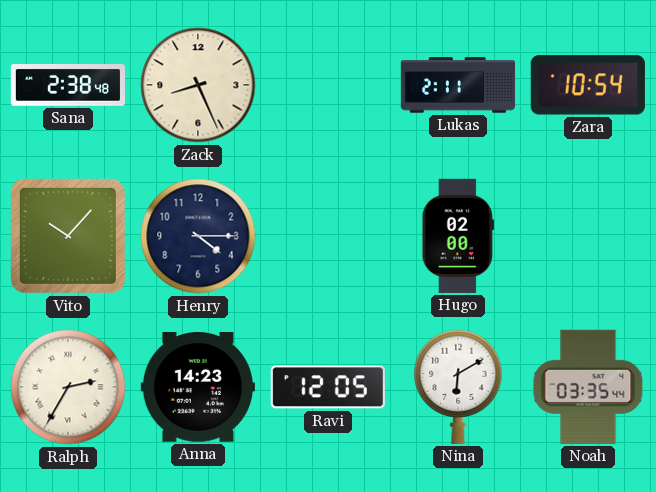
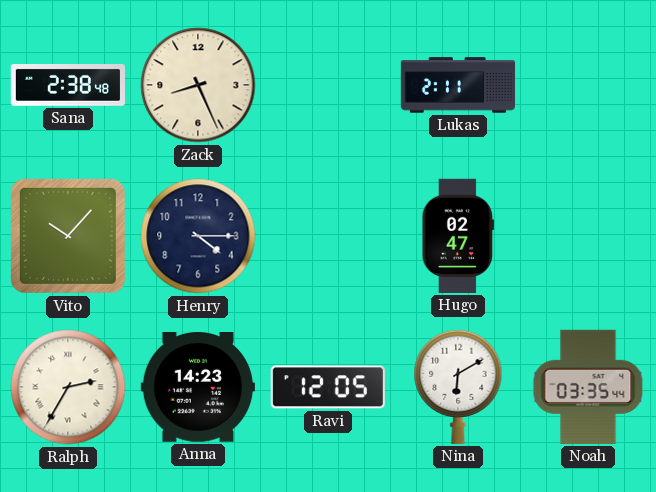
Zara: 10:54 -> none (588, 85)
Hugo: 02:00 -> 02:47 (458, 236)
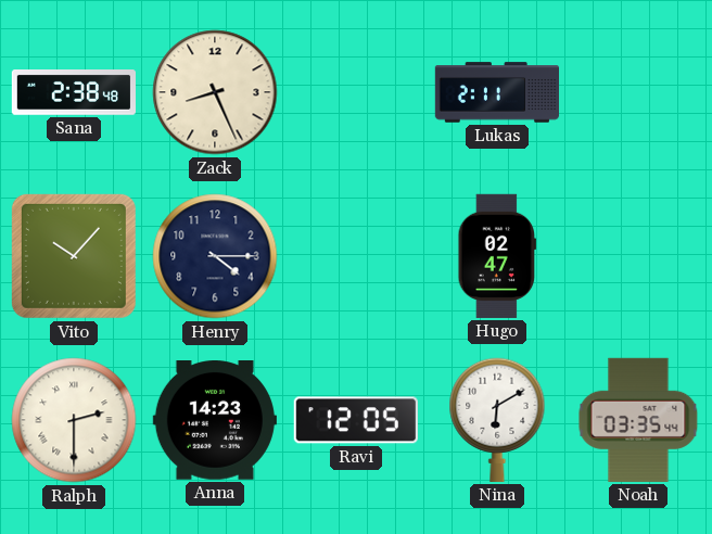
Ralph: 2:35 -> 2:30 (74, 420)
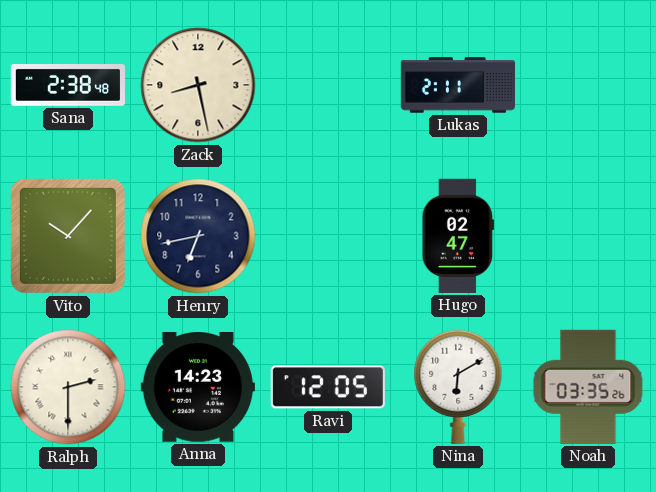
Zack: 8:26 -> 8:28 (198, 85)
Henry: 4:15 -> 6:43 (198, 236)
Noah: 03:35:44 -> 03:35:26 (588, 387)
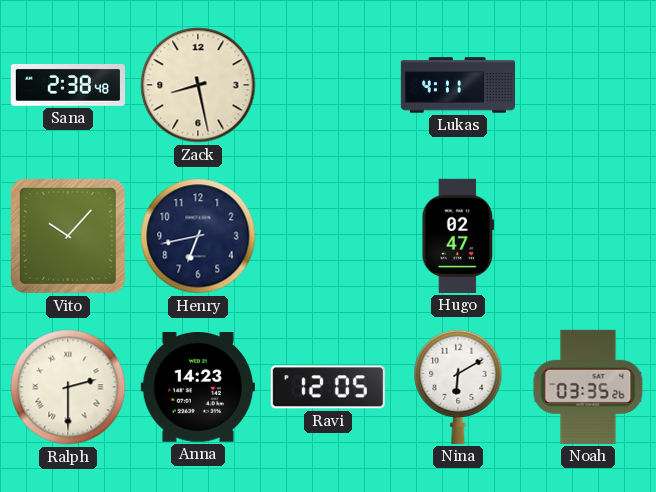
Lukas: 2:11 -> 4:11 (457, 85)
